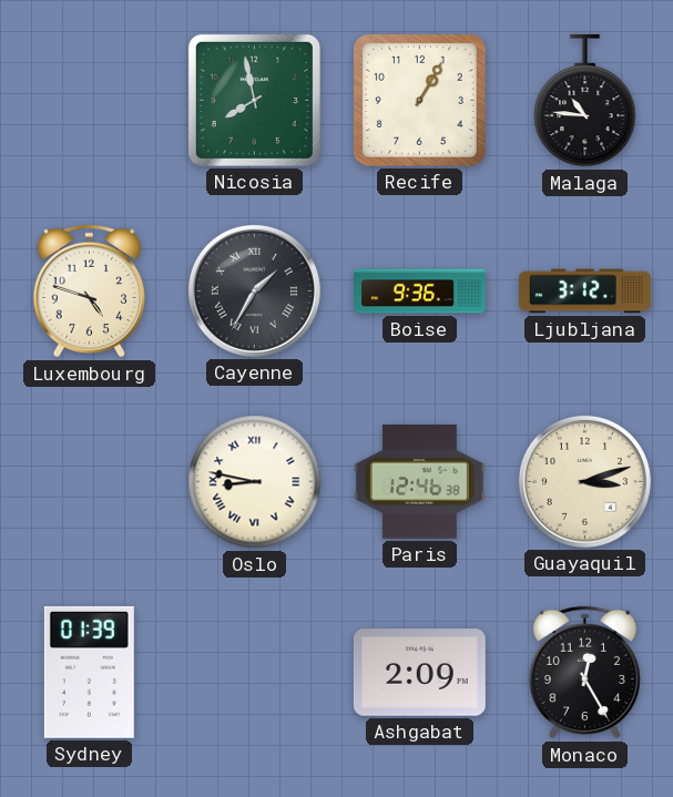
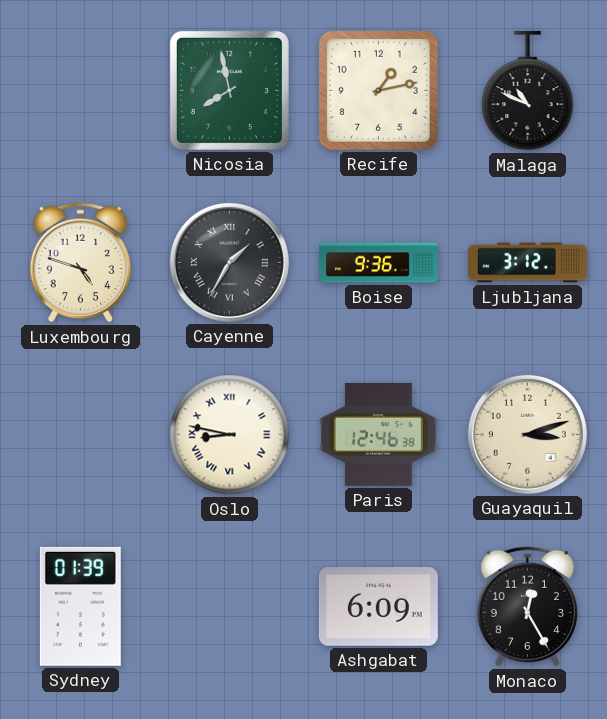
Recife: 1:05 -> 1:13 (378, 90)
Malaga: 10:46 -> 10:49 (528, 91)
Ashgabat: 2:09 -> 6:09 (378, 607)
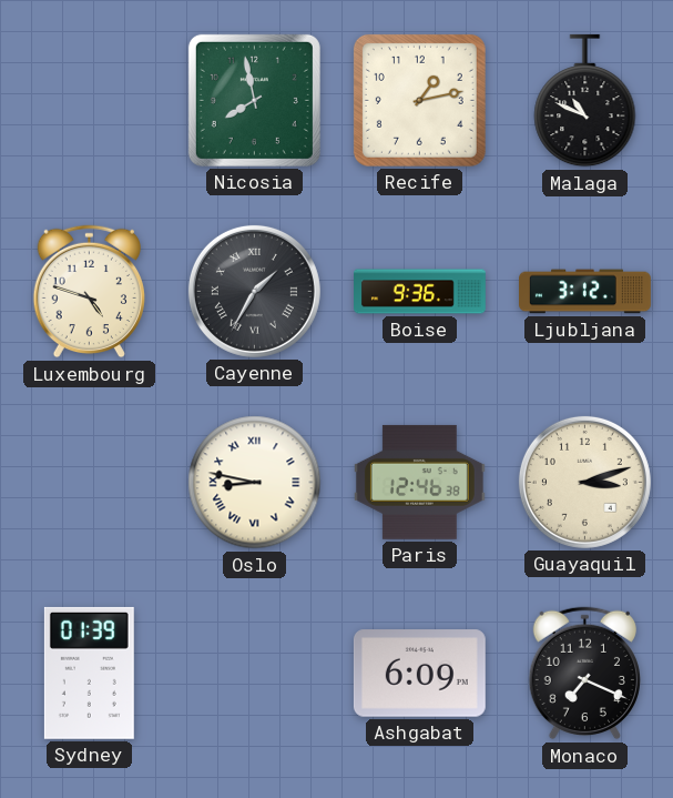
Monaco: 12:25 -> 7:19 (584, 674)
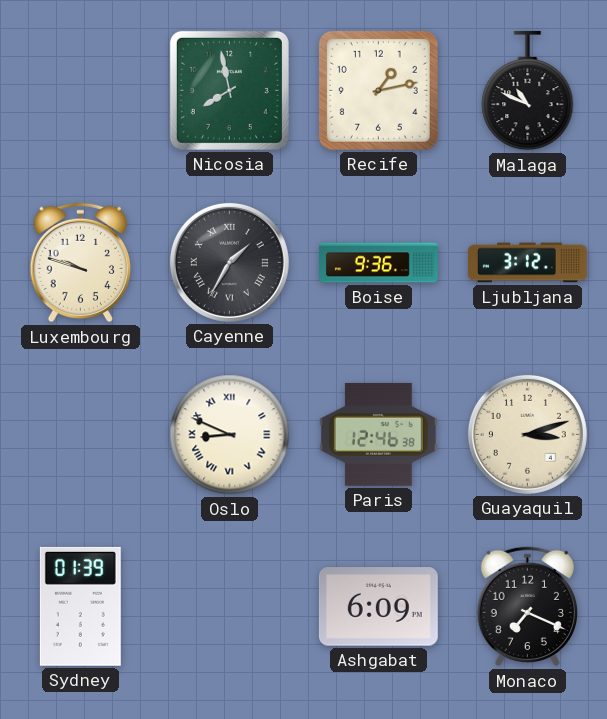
Luxembourg: 4:48 -> 9:48 (80, 263)
Oslo: 8:47 -> 8:49 (230, 435)
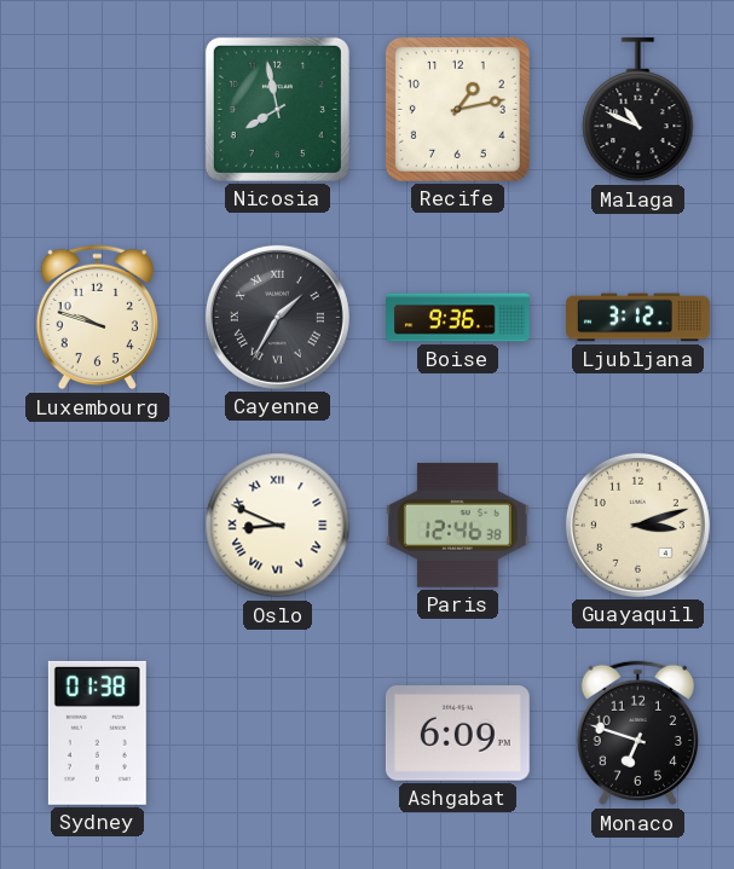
Sydney: 01:39 -> 01:38 (97, 732)
Monaco: 7:19 -> 6:48 (637, 734)
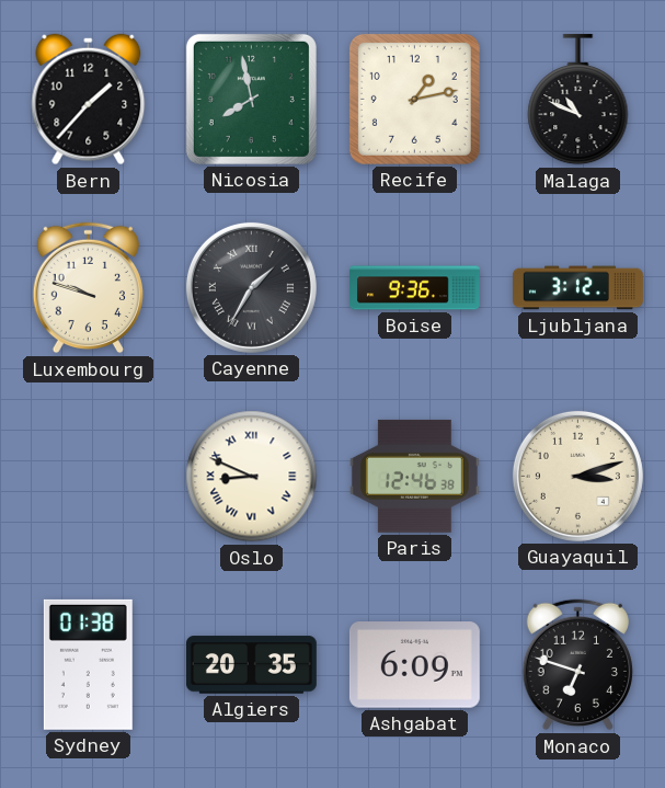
Bern: none -> 1:37 (89, 100)
Algiers: none -> 20:35 (251, 665)
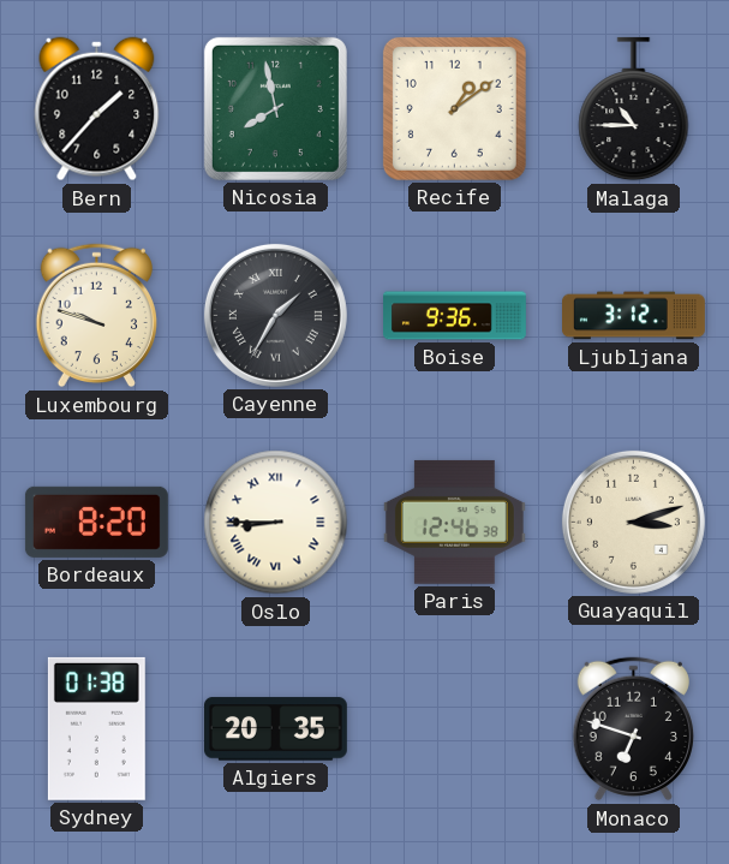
Recife: 1:13 -> 1:09 (454, 108)
Malaga: 10:49 -> 10:45 (634, 109)
Bordeaux: none -> 8:20 (96, 522)
Oslo: 8:49 -> 8:45 (276, 523)
Ashgabat: 6:09 -> none (414, 665)
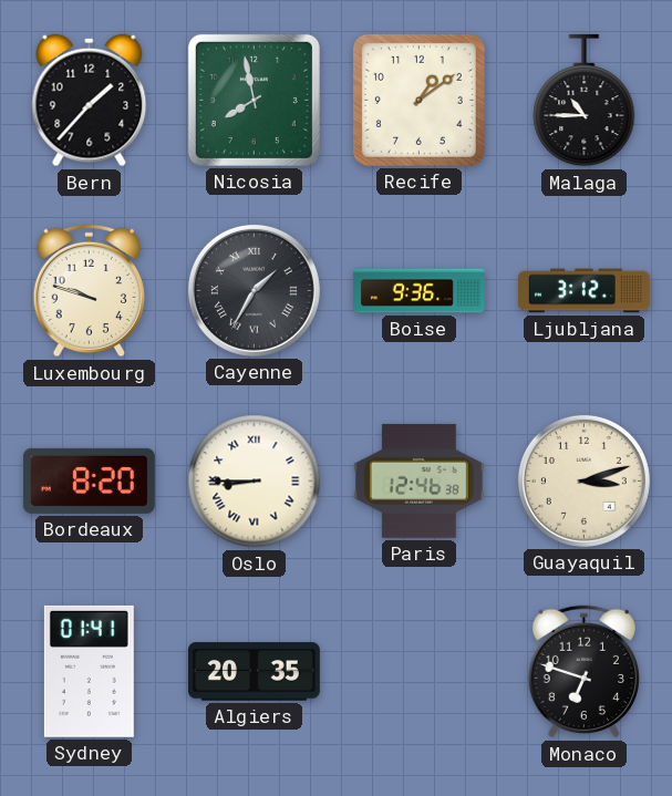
Sydney: 01:38 -> 01:41 (89, 671)
